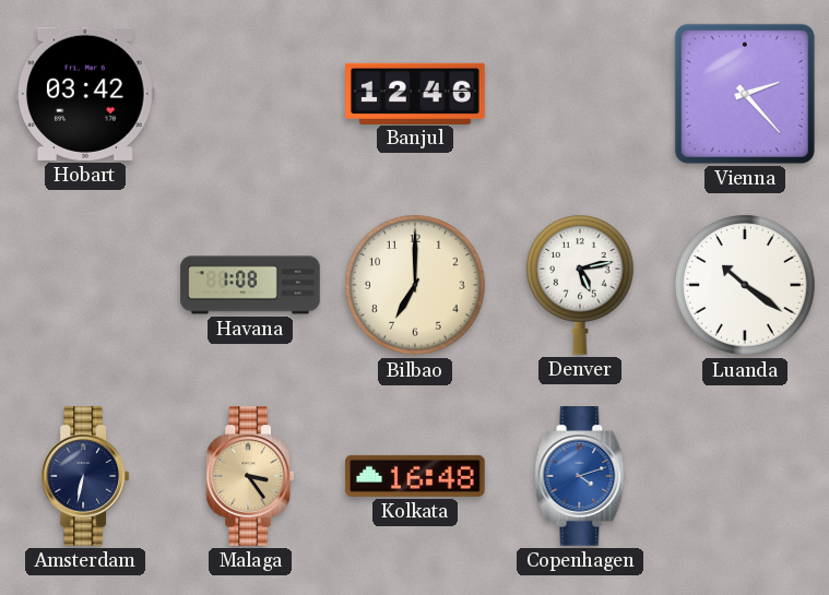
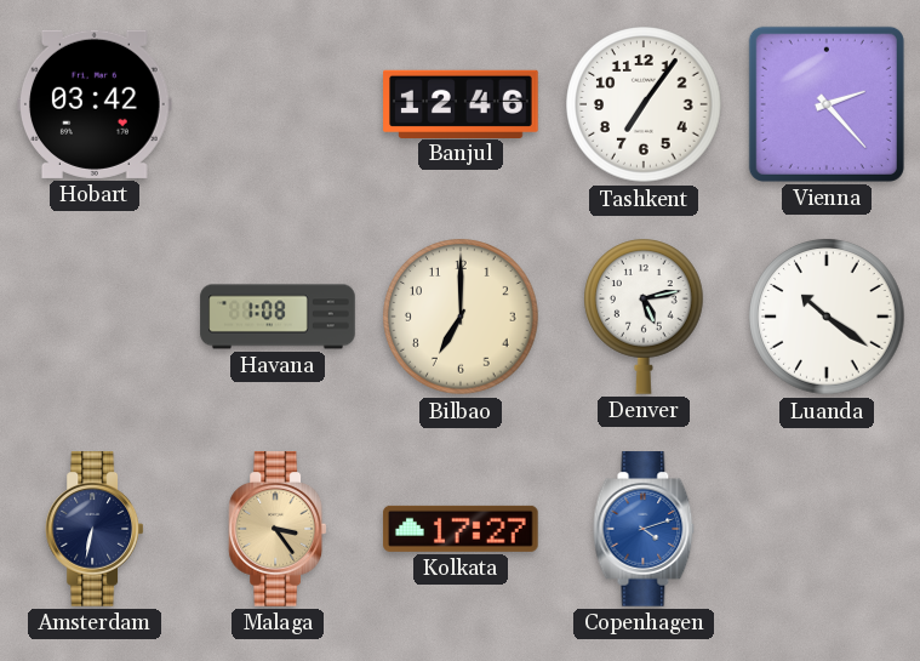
Tashkent: none -> 7:06 (644, 104)
Kolkata: 16:48 -> 17:27 (461, 529)
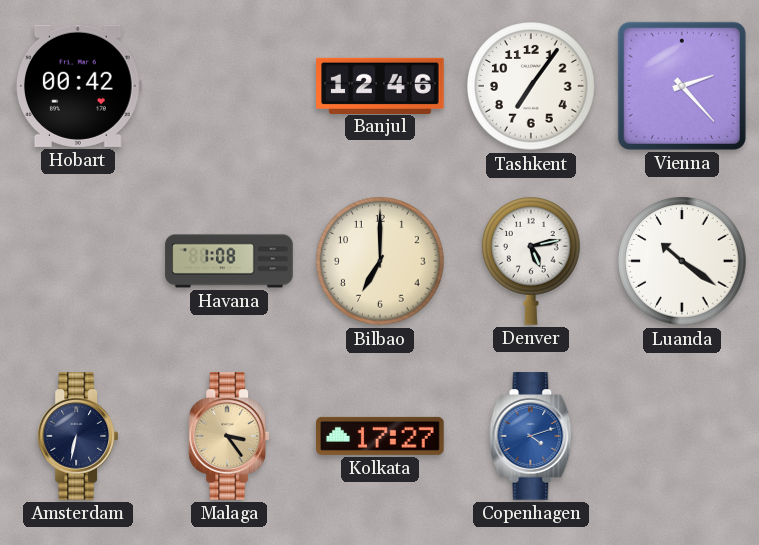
Hobart: 03:42 -> 00:42 (79, 86)
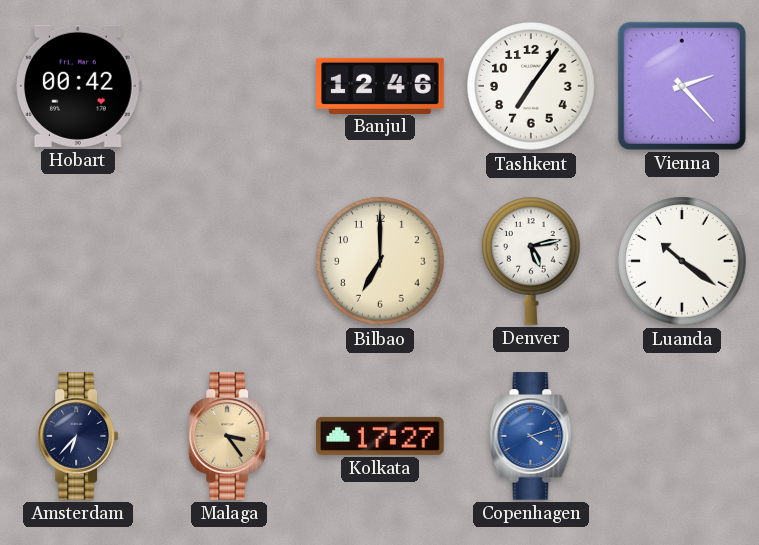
Havana: 1:08 -> none (229, 261)
Amsterdam: 6:32 -> 6:37 (78, 436)
